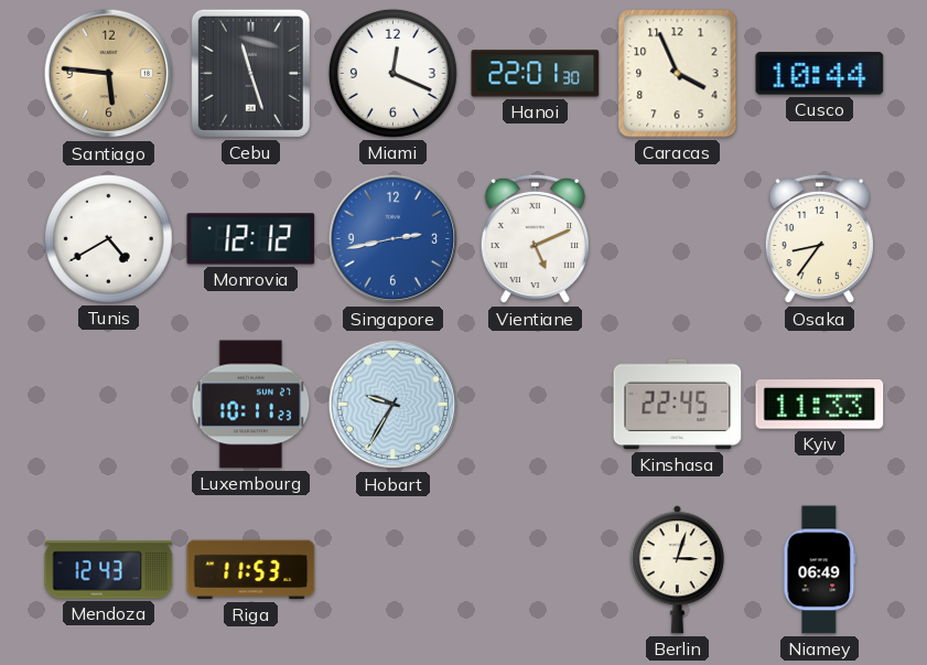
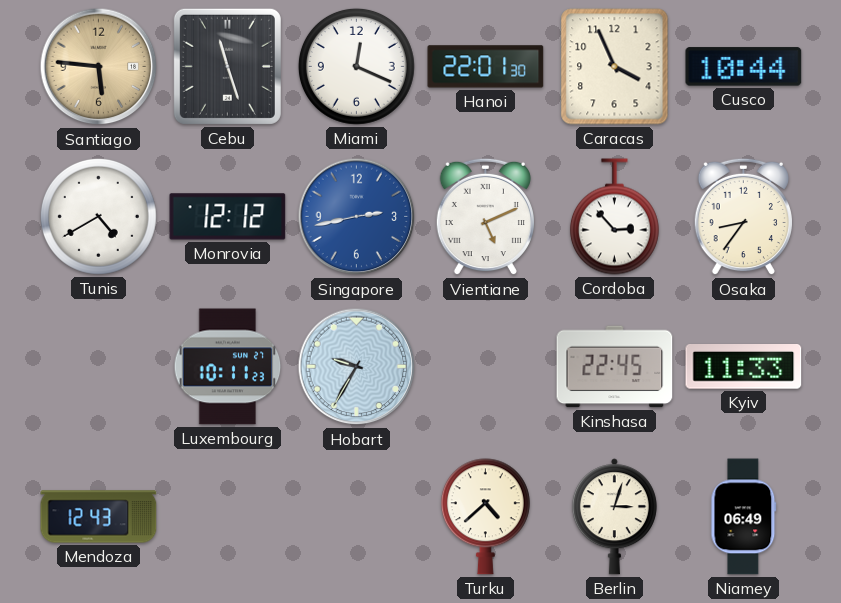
Cordoba: none -> 2:53 (614, 217)
Riga: 11:53 -> none (251, 570)
Turku: none -> 4:38 (485, 517)
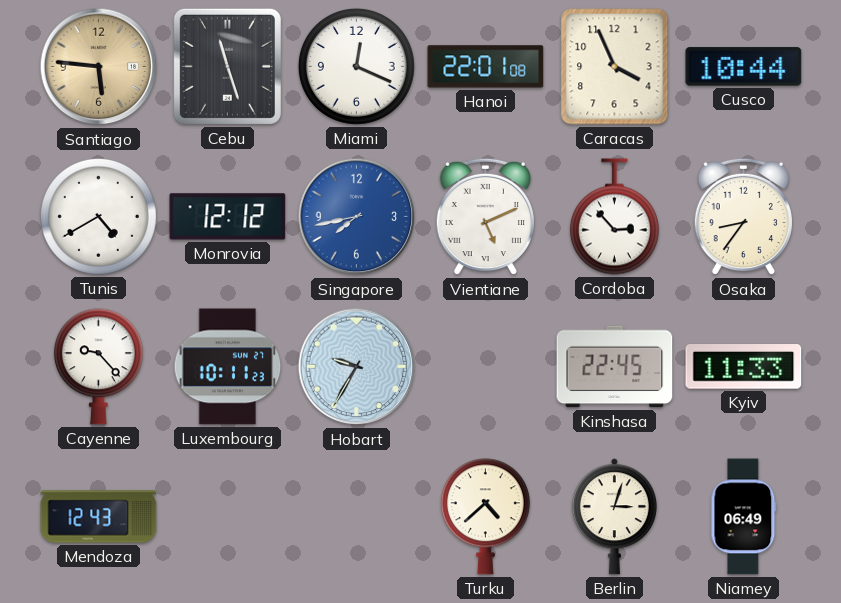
Hanoi: 22:01:30 -> 22:01:08 (486, 67)
Singapore: 2:43 -> 7:43 (357, 217)
Cayenne: none -> 9:23 (98, 367)
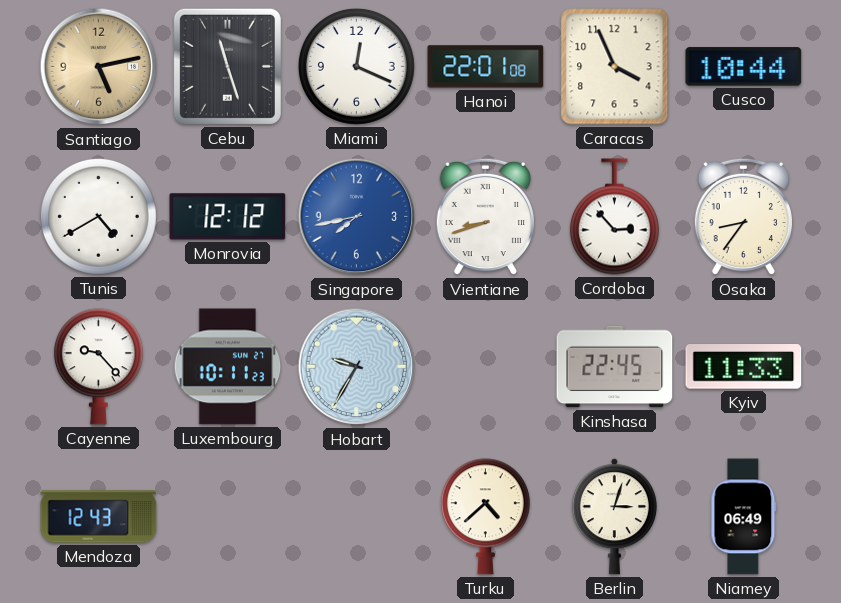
Santiago: 5:46 -> 5:13 (99, 67)
Vientiane: 5:11 -> 8:42 (485, 217)
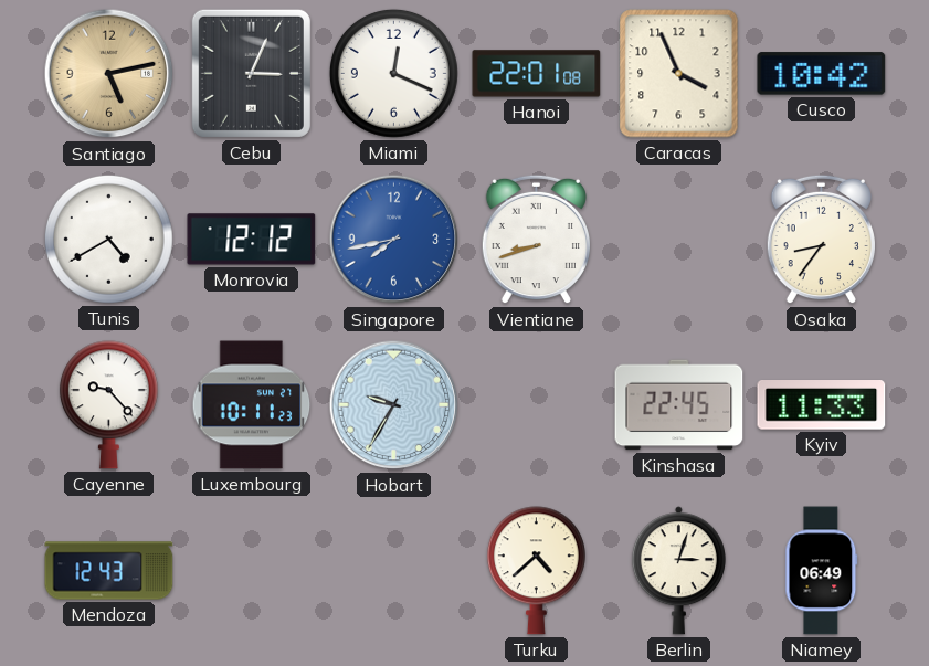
Cebu: 11:27 -> 3:04 (251, 73)
Cusco: 10:44 -> 10:42 (822, 74)
Cordoba: 2:53 -> none (614, 217)
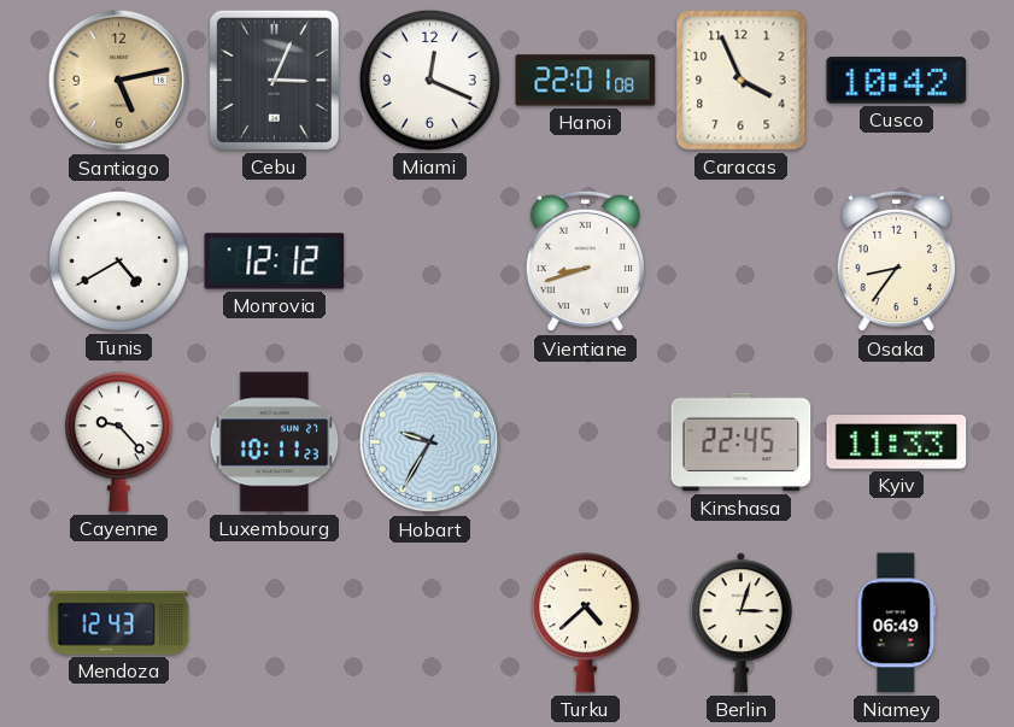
Singapore: 7:43 -> none (394, 240)
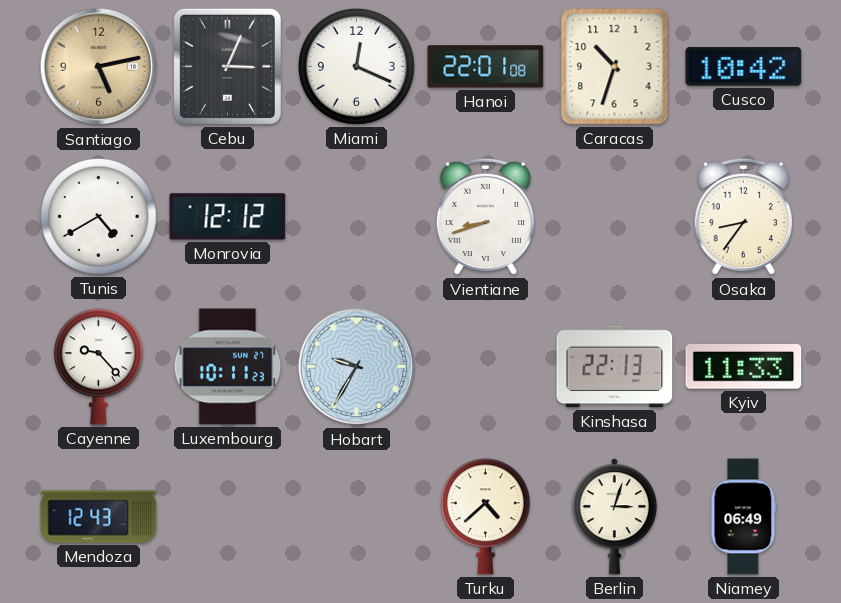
Caracas: 3:56 -> 10:33 (615, 67)
Kinshasa: 22:45 -> 22:13 (615, 367)
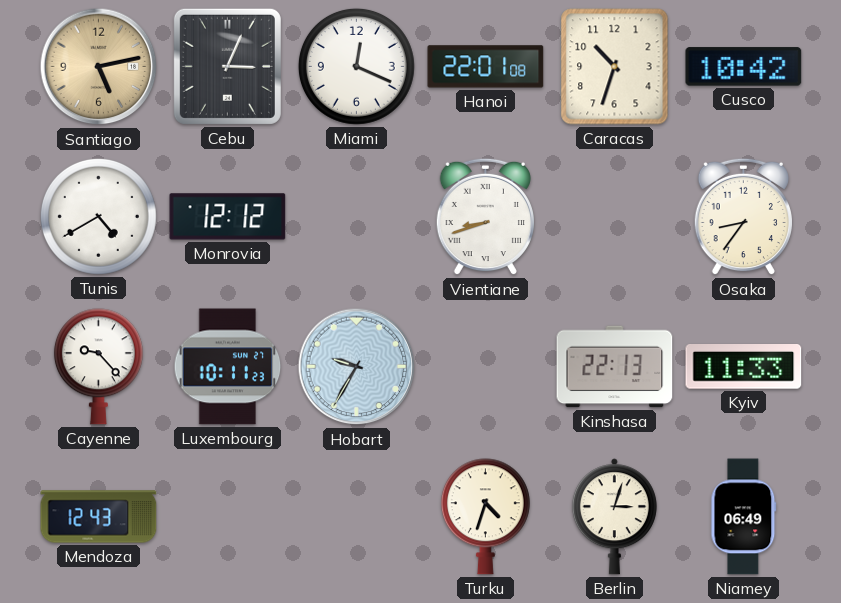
Turku: 4:38 -> 4:33 (485, 517)
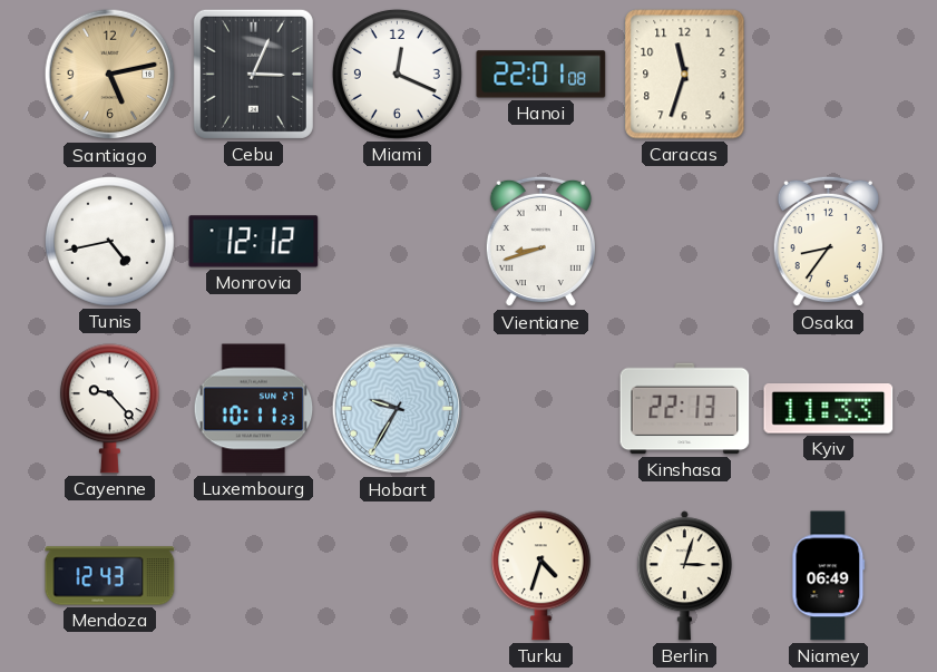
Caracas: 10:33 -> 11:33 (685, 75)
Cusco: 10:42 -> none (744, 67)
Tunis: 4:40 -> 4:43 (109, 241)
